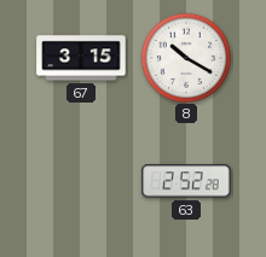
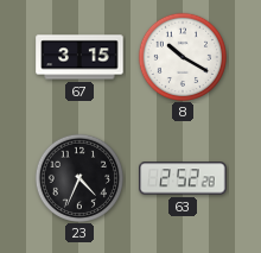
23: none -> 4:34 (78, 177)
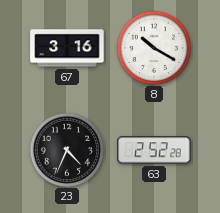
67: 3:15 -> 3:16 (67, 48)
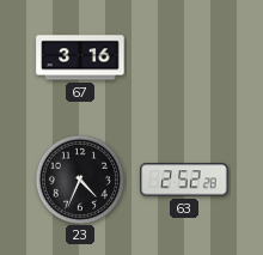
8: 10:20 -> none (153, 47)
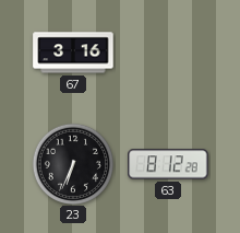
23: 4:34 -> 6:34 (72, 163)
63: 2:52 -> 8:12 (168, 164)
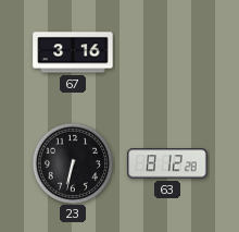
23: 6:34 -> 6:32 (72, 162)
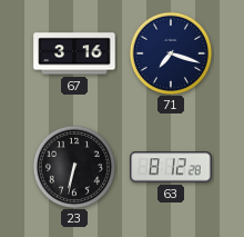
71: none -> 7:18 (170, 52)
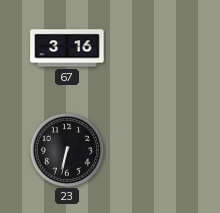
71: 7:18 -> none (170, 52)
63: 8:12 -> none (171, 167)
